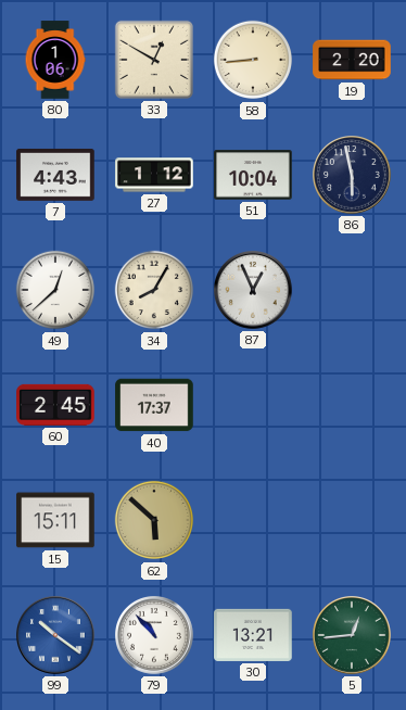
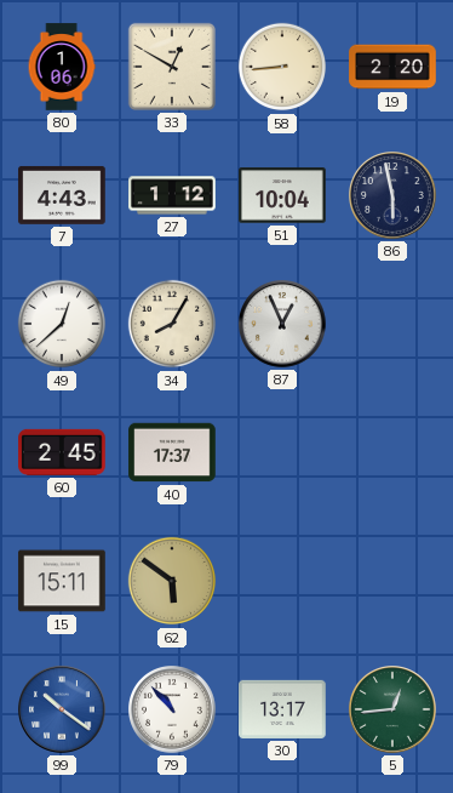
62: 5:52 -> 5:51 (172, 581)
30: 13:21 -> 13:17 (282, 709)
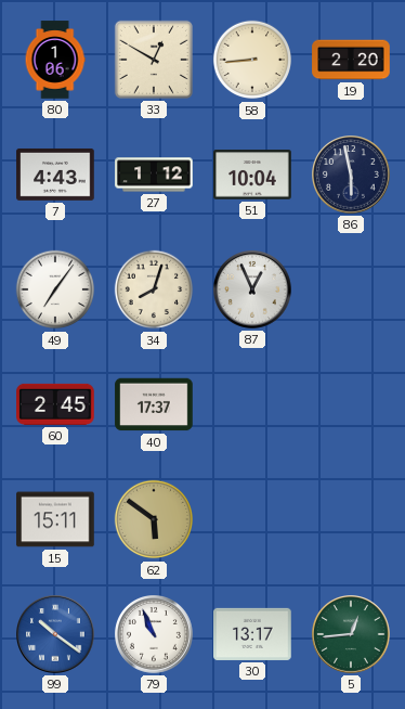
49: 12:38 -> 7:06 (55, 289)
34: 8:05 -> 8:03 (154, 289)
79: 10:53 -> 10:56 (154, 634)
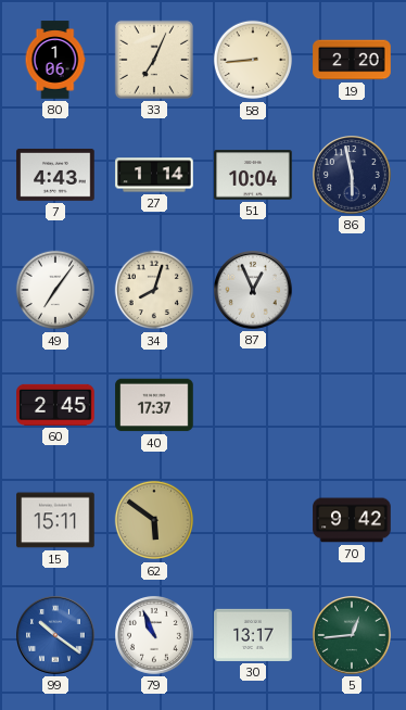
33: 12:50 -> 7:04 (154, 60)
27: 1:12 -> 1:14 (154, 175)
70: none -> 9:42 (352, 520)
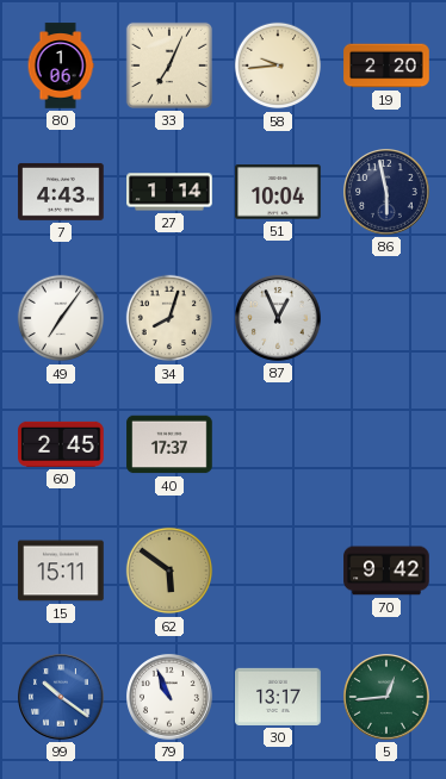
58: 8:44 -> 9:44 (278, 66)
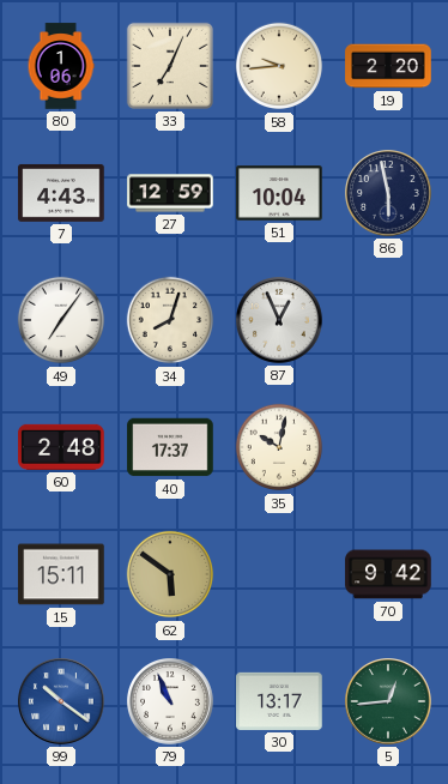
27: 1:14 -> 12:59 (170, 193)
60: 2:45 -> 2:48 (61, 447)
35: none -> 10:02 (279, 447)
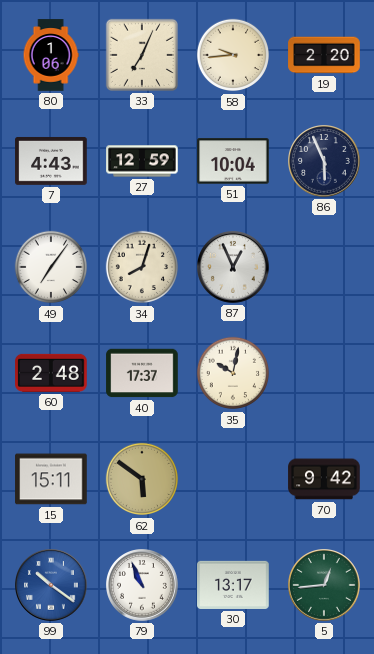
86: 5:58 -> 5:56 (324, 161)
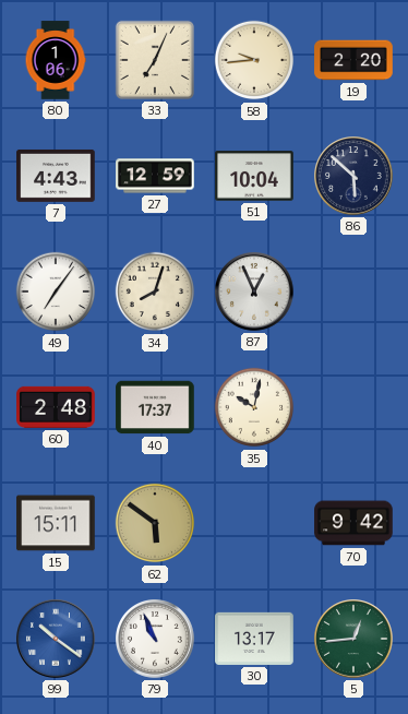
86: 5:56 -> 5:52 (353, 176)
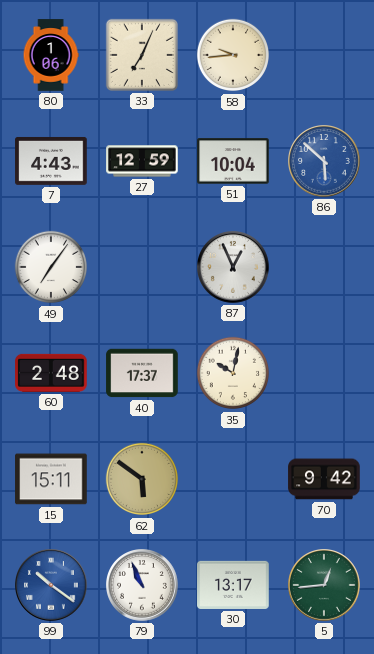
19: 2:20 -> none (353, 60)
86 dial: navy -> blue (324, 161)
34: 8:03 -> none (155, 291)
